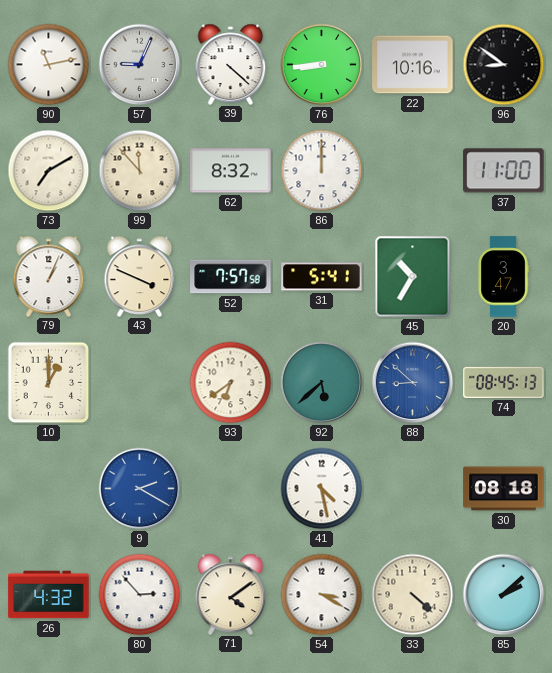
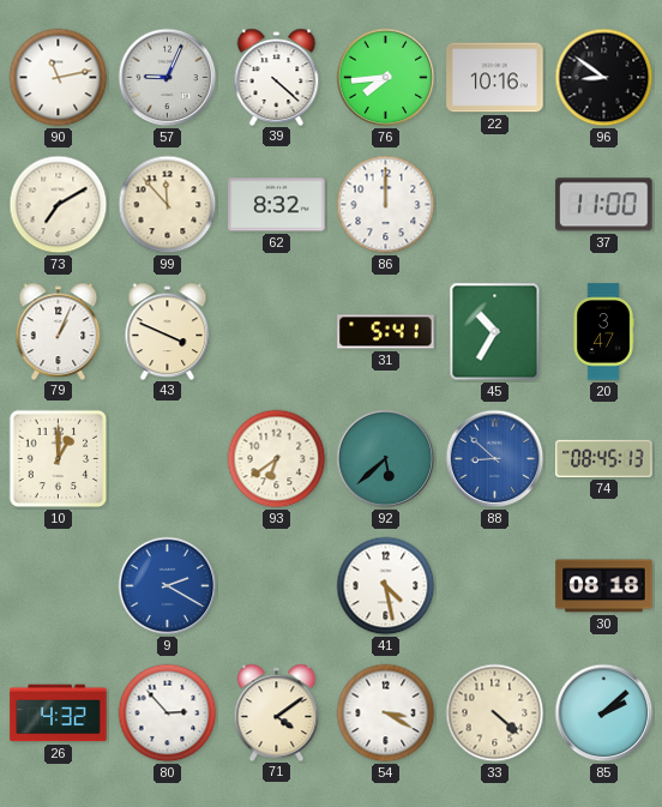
76: 8:44 -> 7:44 (386, 78)
52: 7:57 -> none (231, 277)
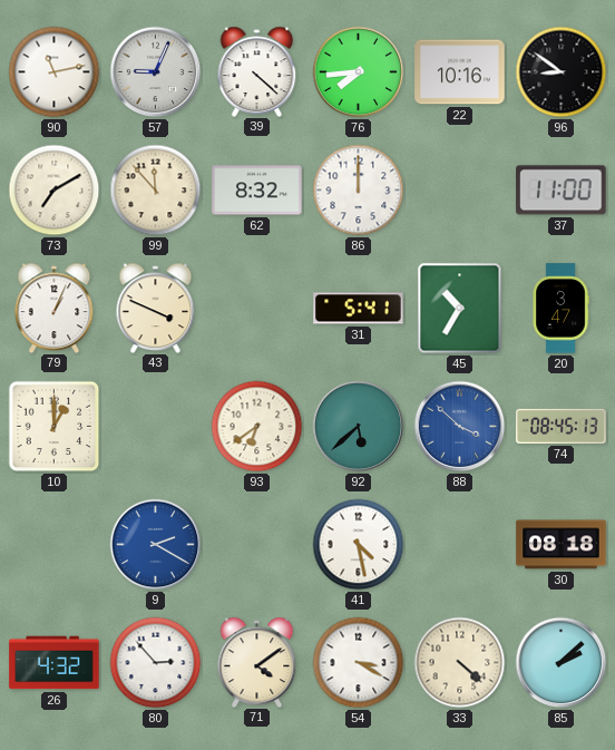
88: 8:52 -> 3:52 (460, 427)
